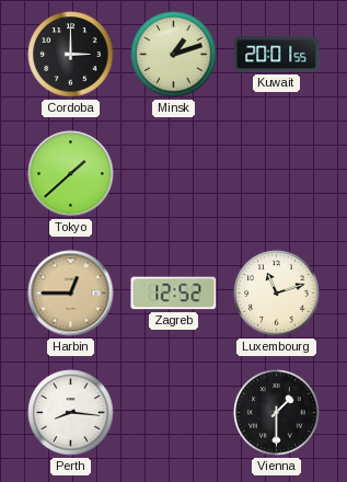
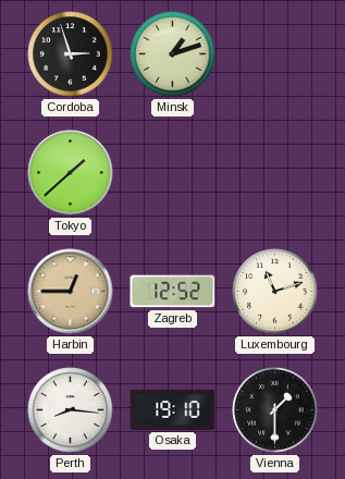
Cordoba: 3:00 -> 2:57 (71, 54)
Kuwait: 20:01 -> none (277, 55)
Osaka: none -> 19:10 (173, 409)
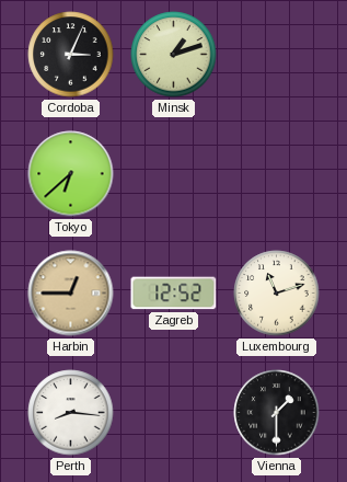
Cordoba: 2:57 -> 3:04 (71, 55)
Tokyo: 1:38 -> 6:38 (71, 174)
Osaka: 19:10 -> none (173, 409)
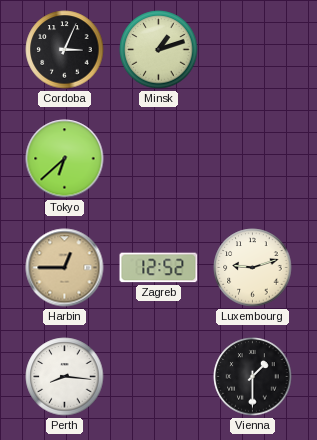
Luxembourg: 11:12 -> 9:12 (253, 268)
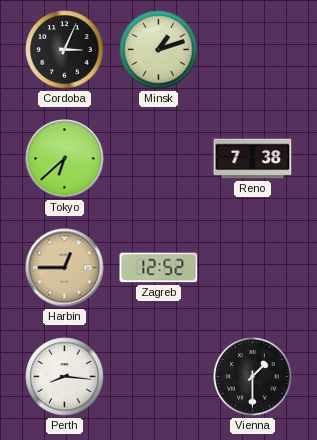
Reno: none -> 7:38 (253, 159)
Luxembourg: 9:12 -> none (253, 268)
